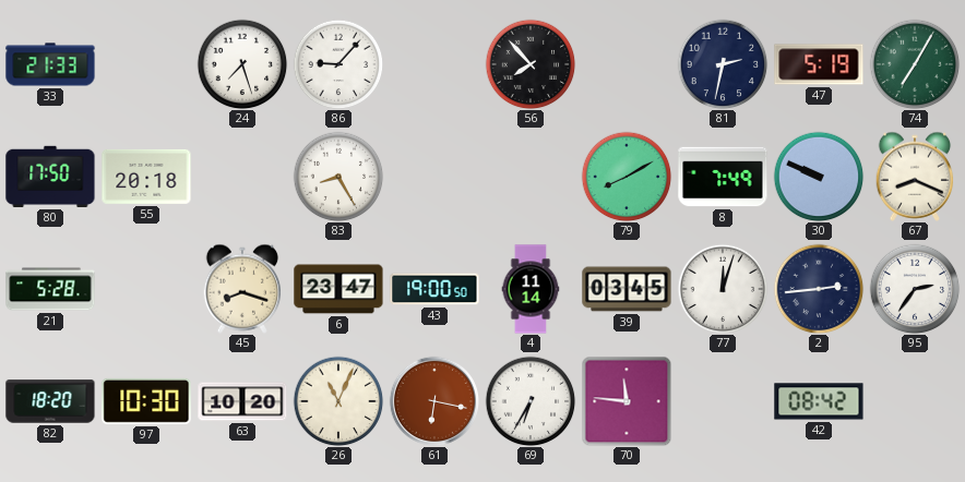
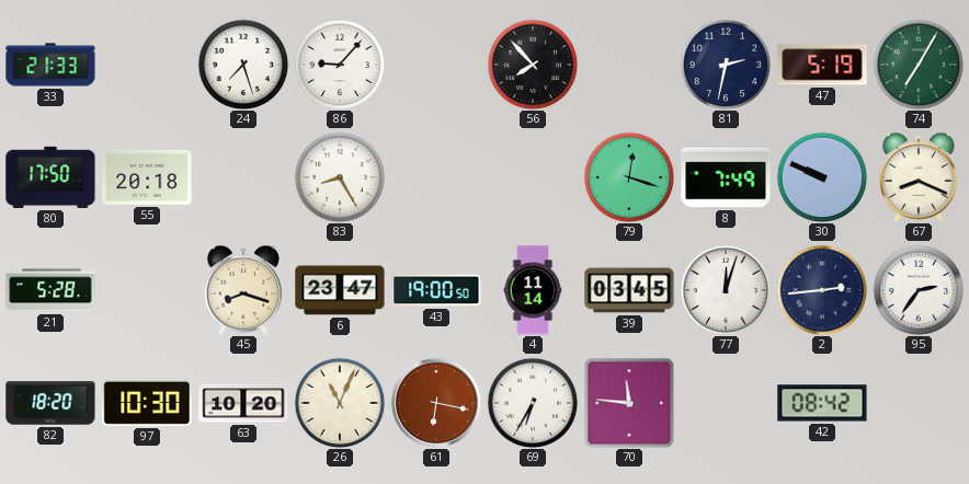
79: 8:10 -> 12:18 (629, 177)
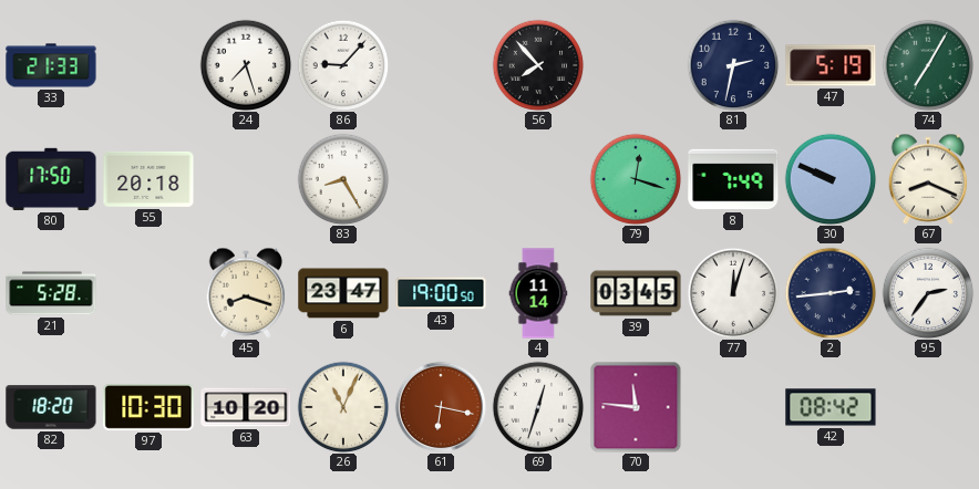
69: 6:35 -> 12:33 (538, 407)
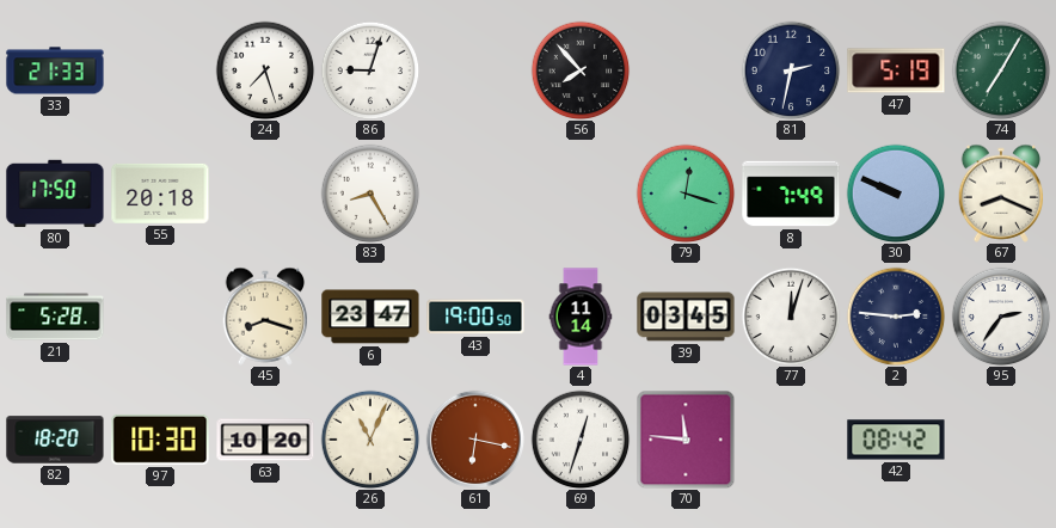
86: 9:07 -> 9:03 (370, 70)
2: 2:44 -> 2:46 (896, 317)
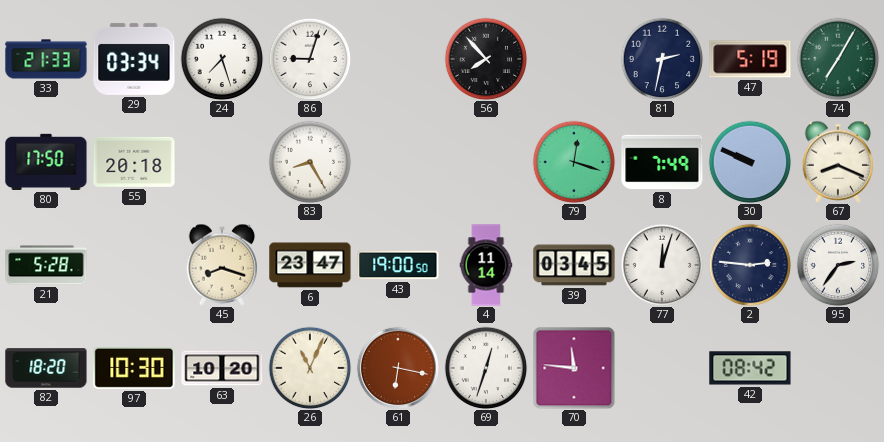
29: none -> 03:34 (134, 59)
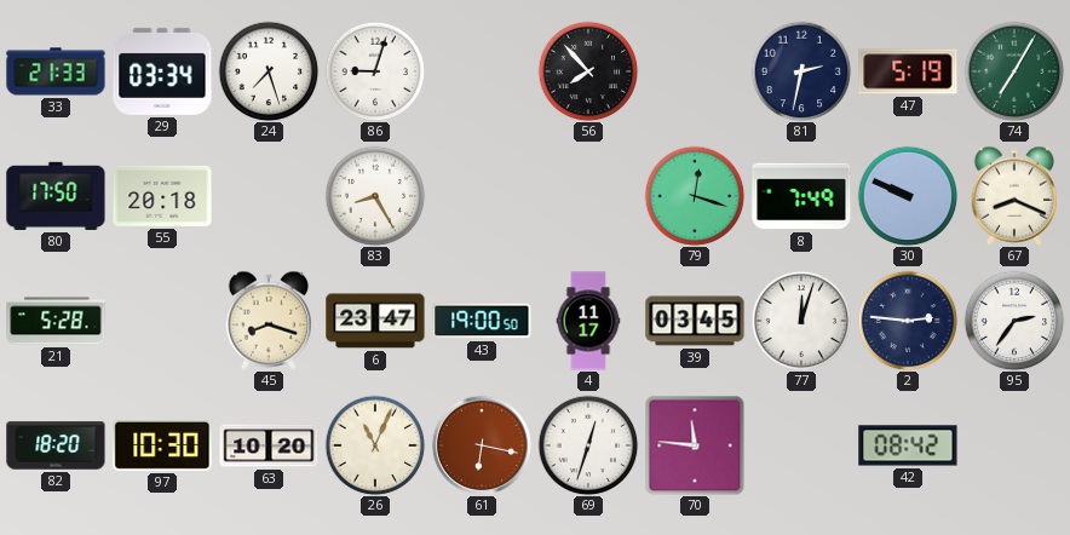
4: 11:14 -> 11:17 (588, 321)
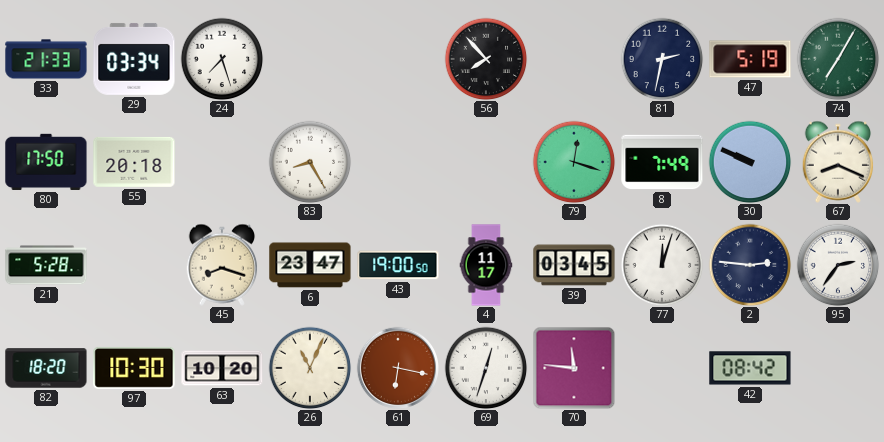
86: 9:03 -> none (375, 71)
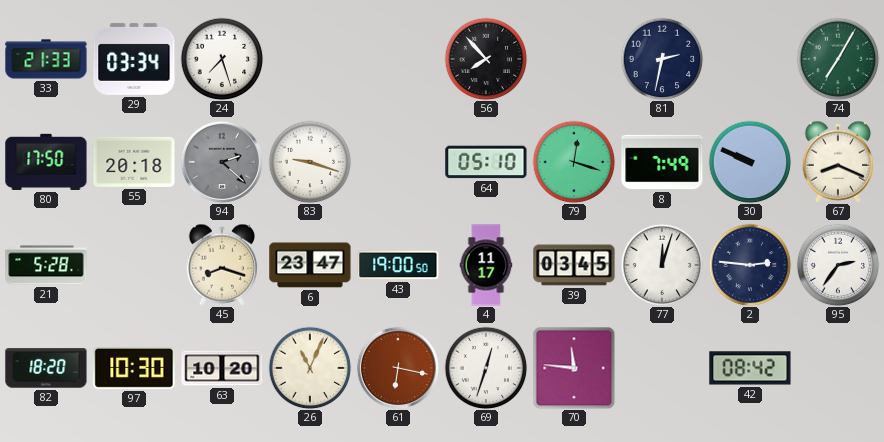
47: 5:19 -> none (750, 59)
94: none -> 2:22 (222, 162)
83: 8:25 -> 9:18 (310, 162)
64: none -> 05:10 (486, 162)
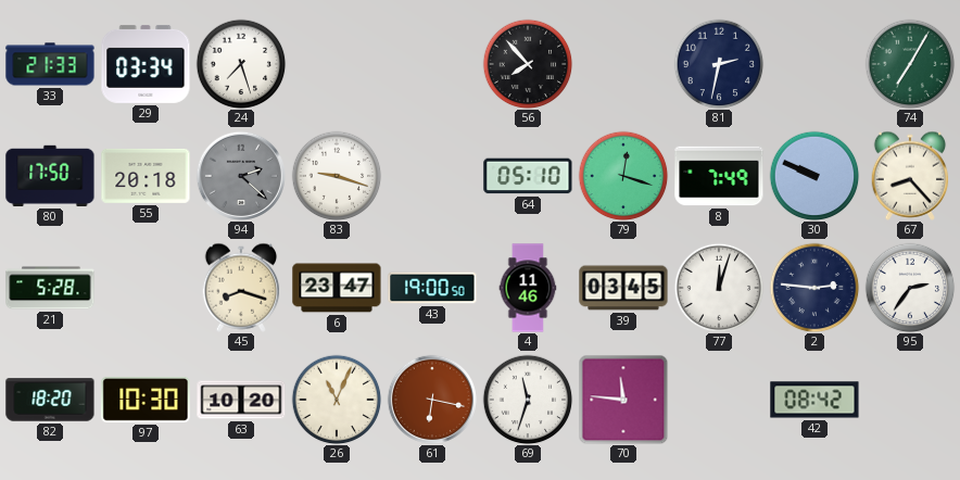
67: 8:19 -> 8:23 (910, 176)
4: 11:17 -> 11:46 (528, 288)
69: 12:33 -> 11:33 (528, 400)
